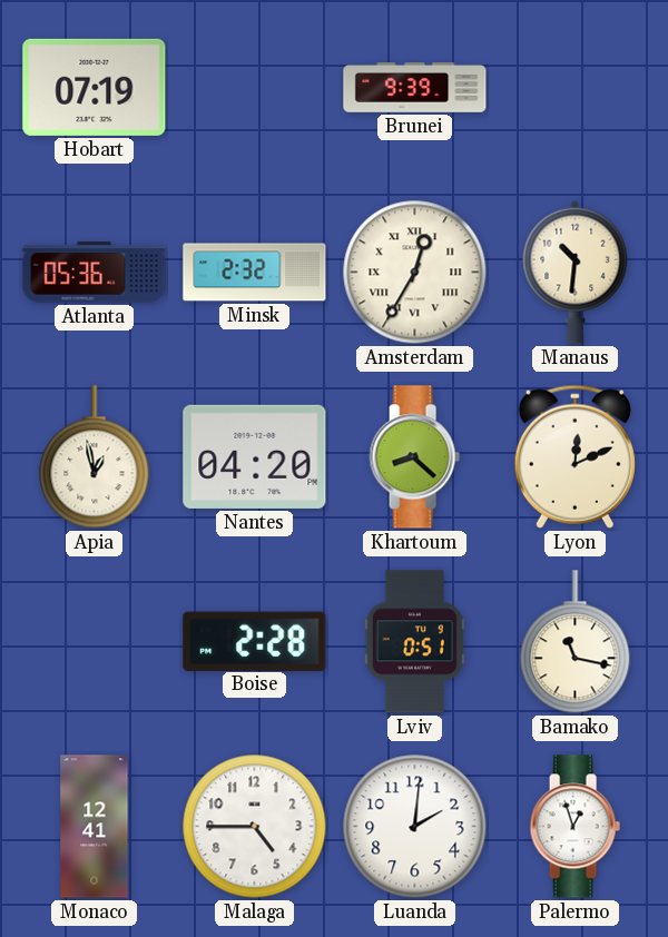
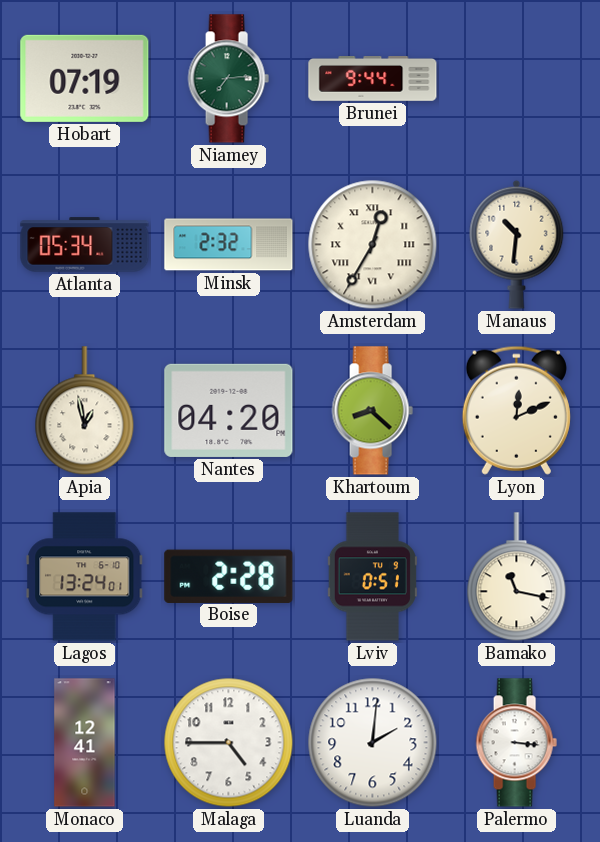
Niamey: none -> 7:14 (228, 79)
Brunei: 9:39 -> 9:44 (373, 79)
Atlanta: 05:36 -> 05:34 (85, 245)
Lagos: none -> 13:24 (85, 577)
Palermo: 12:57 -> 3:16 (516, 743)
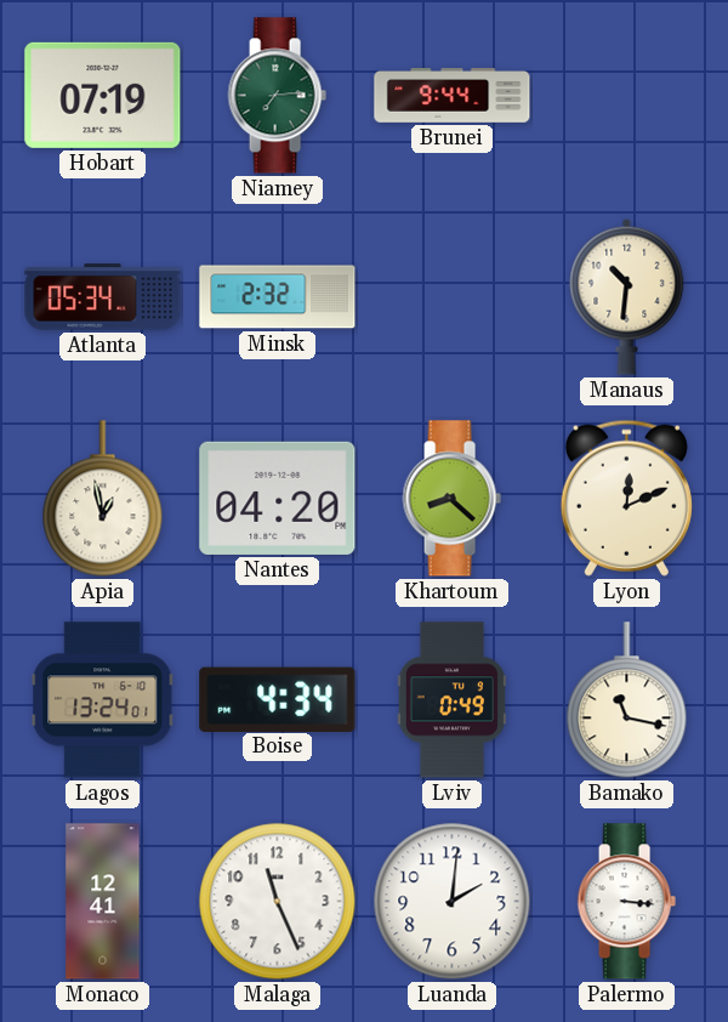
Amsterdam: 12:35 -> none (373, 245)
Boise: 2:28 -> 4:34 (278, 699)
Lviv: 0:51 -> 0:49 (451, 700)
Malaga: 4:45 -> 11:26 (278, 902)
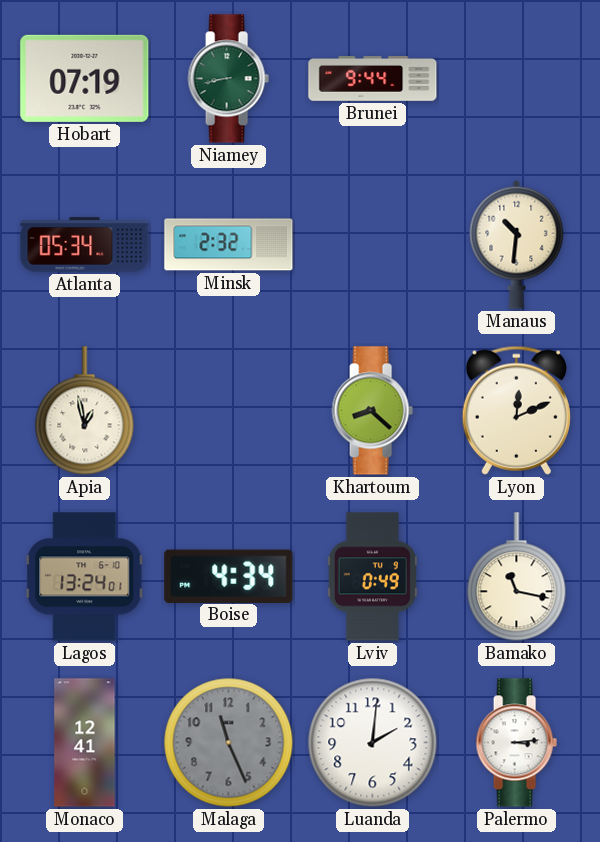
Niamey: 7:14 -> 8:43 (228, 79)
Nantes: 04:20 -> none (278, 498)
Malaga dial: white -> grey (229, 743)
Palermo: 3:16 -> 3:14 (516, 743)
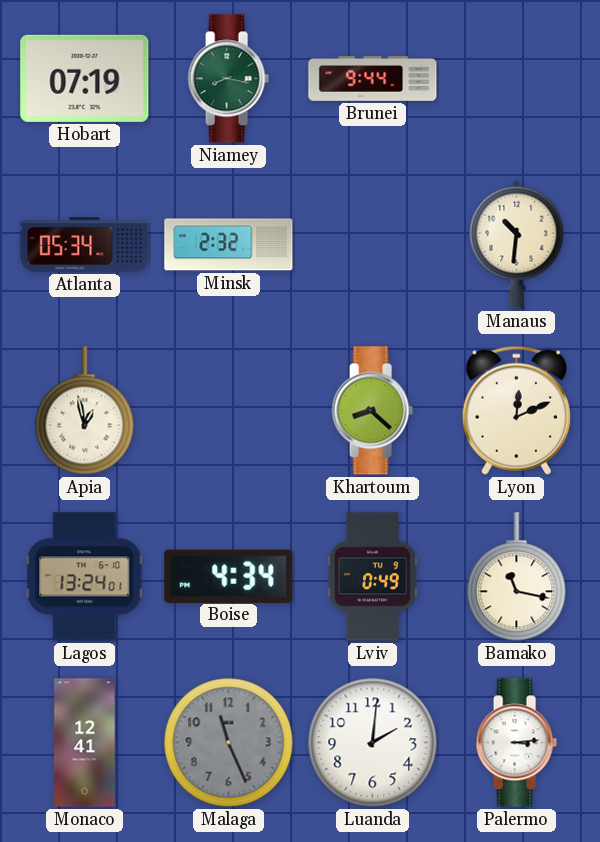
Niamey: 8:43 -> 8:17 (228, 79)
